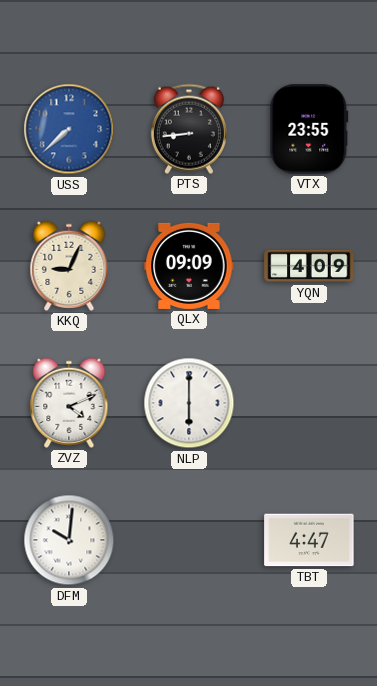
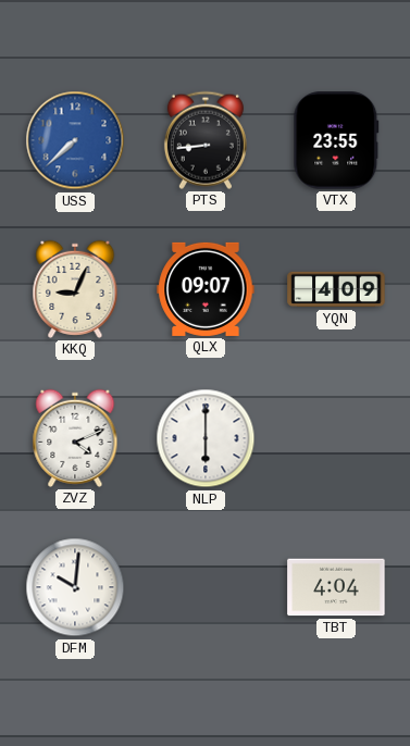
QLX: 09:09 -> 09:07 (206, 289)
TBT: 4:47 -> 4:04 (336, 587)
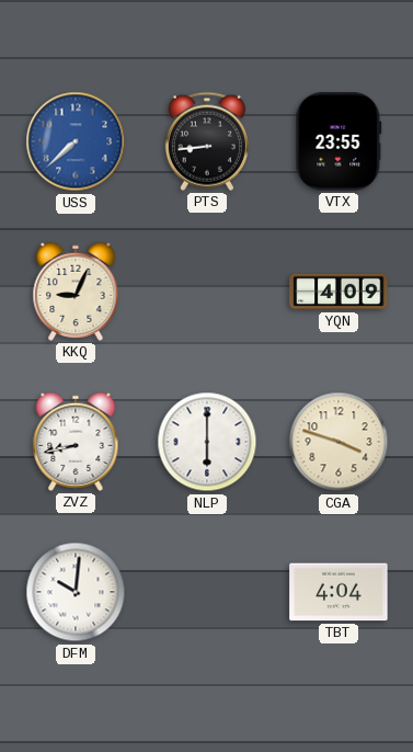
QLX: 09:07 -> none (206, 289)
ZVZ: 4:11 -> 8:43 (76, 442)
CGA: none -> 3:48 (339, 442)
